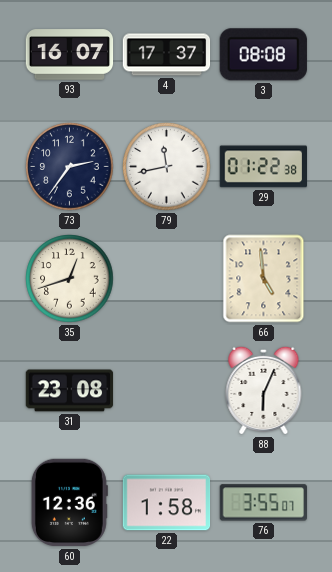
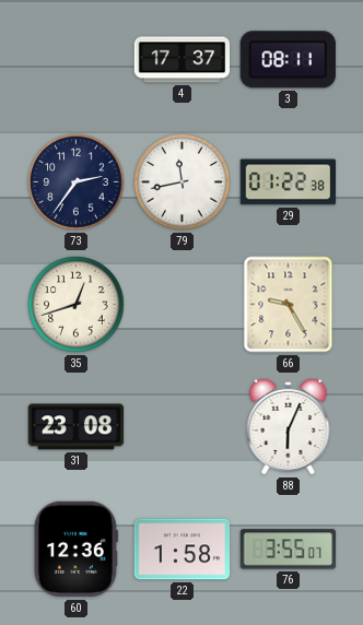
93: 16:07 -> none (70, 55)
3: 08:08 -> 08:11 (288, 60)
66: 4:59 -> 9:25 (289, 305)
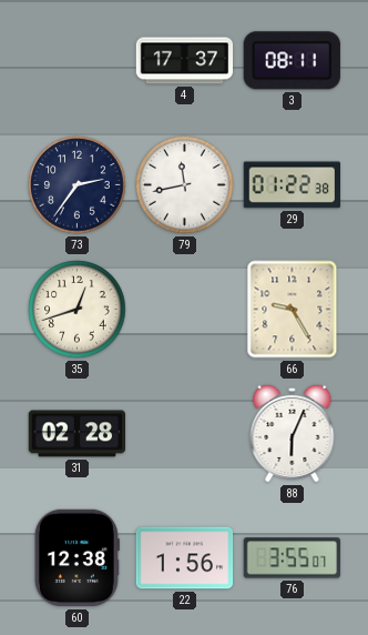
31: 23:08 -> 02:28 (78, 434)
60: 12:36 -> 12:38 (76, 558)
22: 1:58 -> 1:56 (185, 558)
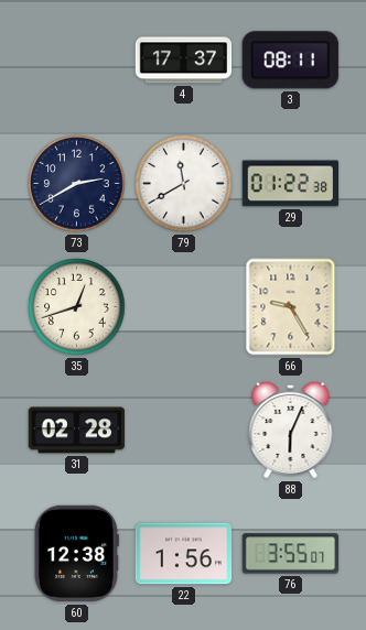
73: 2:36 -> 2:40 (77, 184)
79: 11:43 -> 11:40 (184, 184)
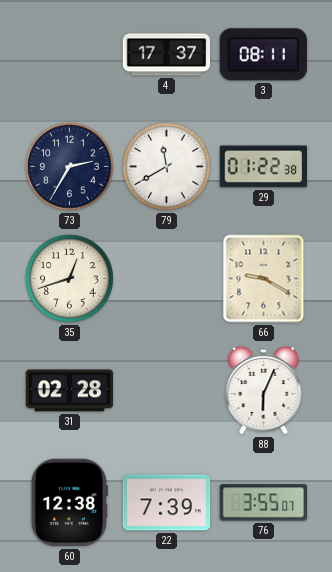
73: 2:40 -> 2:35 (70, 167)
66: 9:25 -> 9:20 (264, 279)
22: 1:56 -> 7:39 (167, 503)
